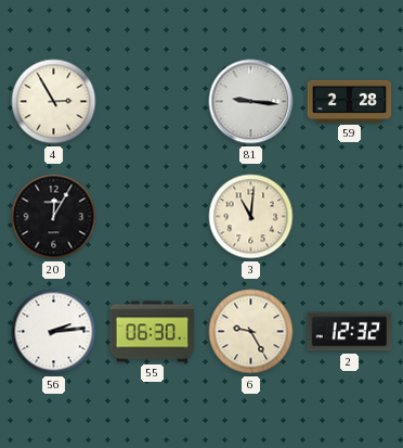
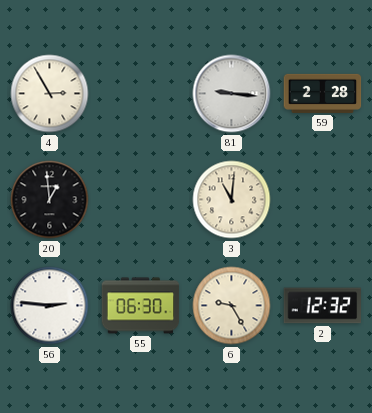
20: 12:05 -> 12:59 (50, 200)
56: 2:14 -> 2:46 (50, 306)
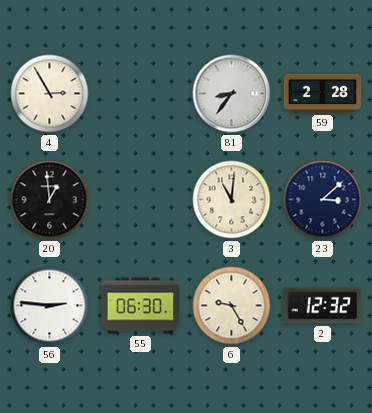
81: 9:16 -> 8:36 (232, 94)
23: none -> 3:08 (323, 200)
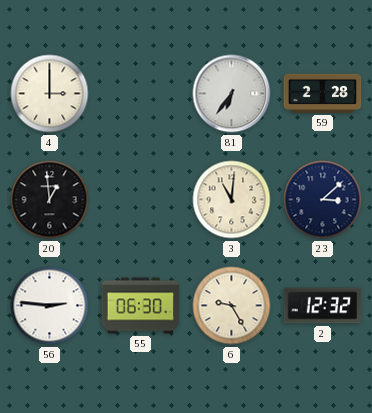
4: 2:55 -> 3:00 (50, 94)
81: 8:36 -> 6:36 (232, 94)
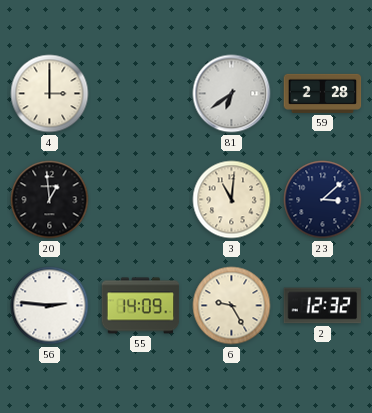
81: 6:36 -> 6:39 (232, 94)
55: 06:30 -> 14:09 (141, 306)
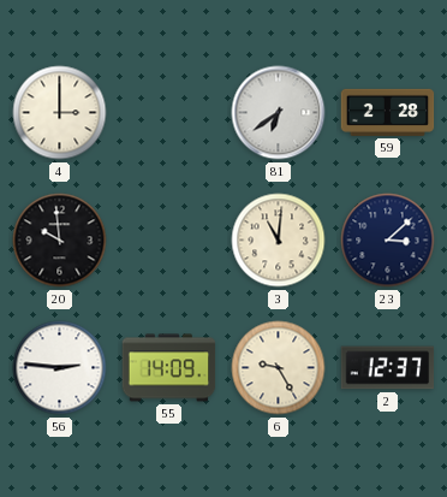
20: 12:59 -> 9:59 (60, 241)
2: 12:32 -> 12:37 (388, 368)
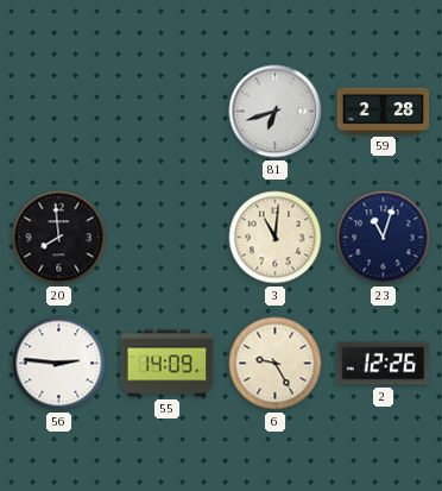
4: 3:00 -> none (60, 113)
81: 6:39 -> 6:42 (276, 112)
20: 9:59 -> 7:59 (59, 238)
23: 3:08 -> 11:03 (384, 238)
2: 12:37 -> 12:26 (384, 364)
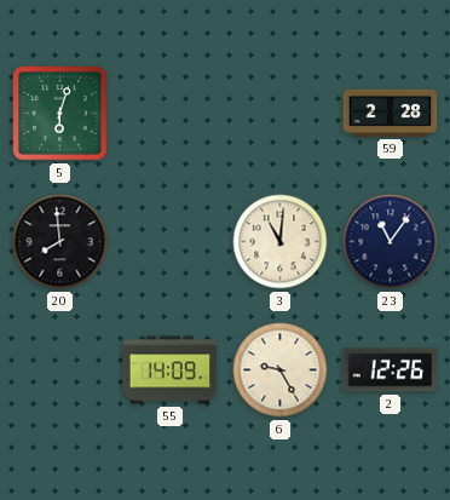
5: none -> 6:03 (60, 114)
81: 6:42 -> none (276, 112)
23: 11:03 -> 11:06 (391, 242)
56: 2:46 -> none (59, 364)
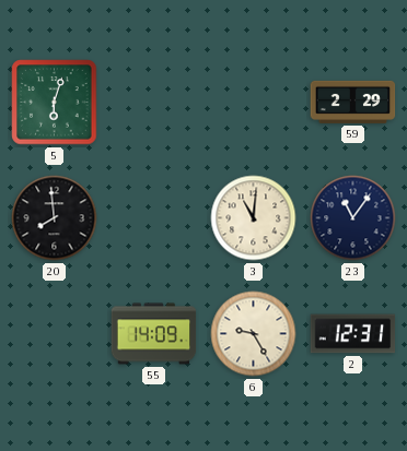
59: 2:28 -> 2:29 (353, 102)
2: 12:26 -> 12:31 (353, 334)
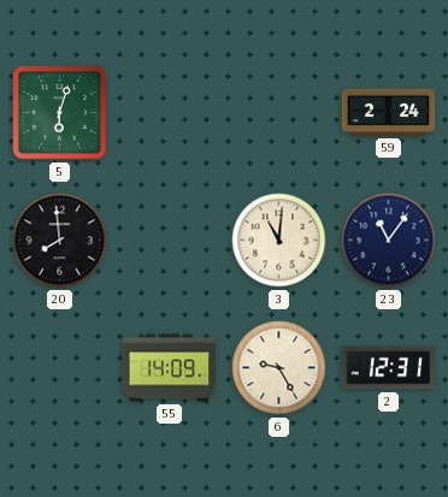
59: 2:29 -> 2:24 (389, 112)
